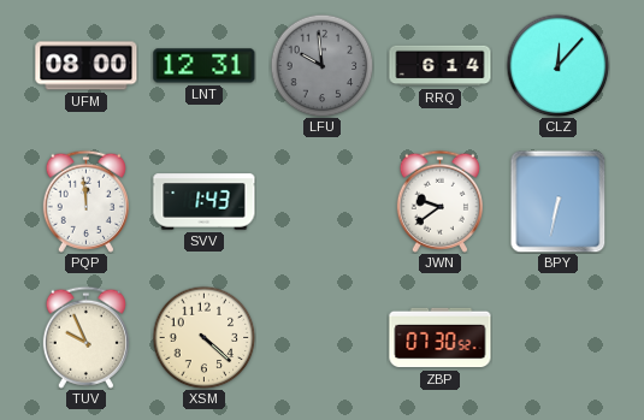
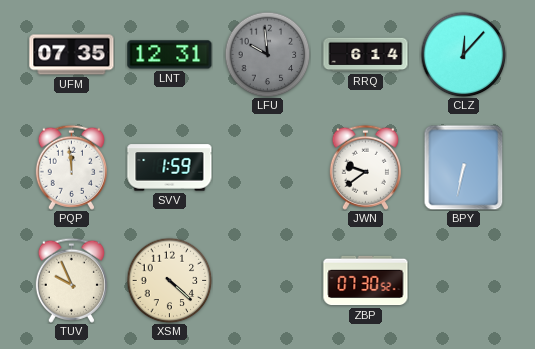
UFM: 08:00 -> 07:35 (72, 55)
SVV: 1:43 -> 1:59 (170, 168)
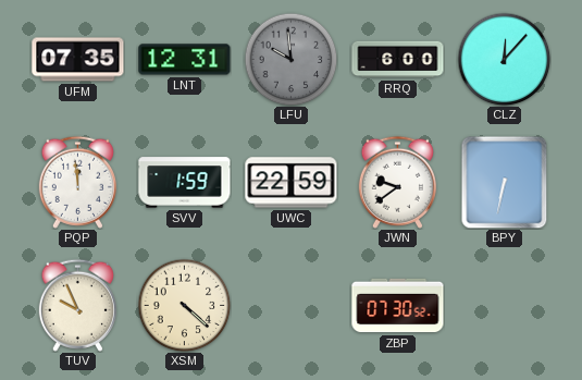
RRQ: 6:14 -> 6:00 (398, 60)
UWC: none -> 22:59 (292, 183)
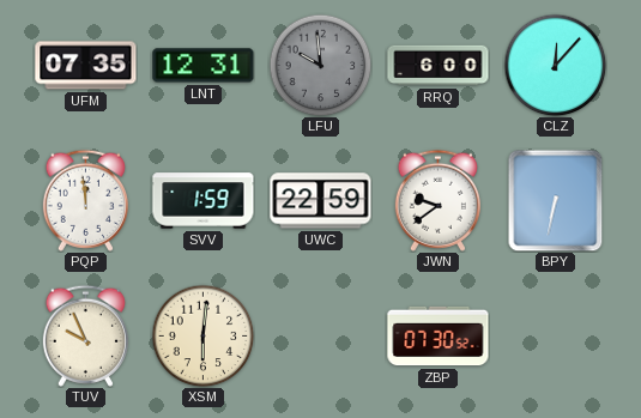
XSM: 4:22 -> 6:01 (202, 335)
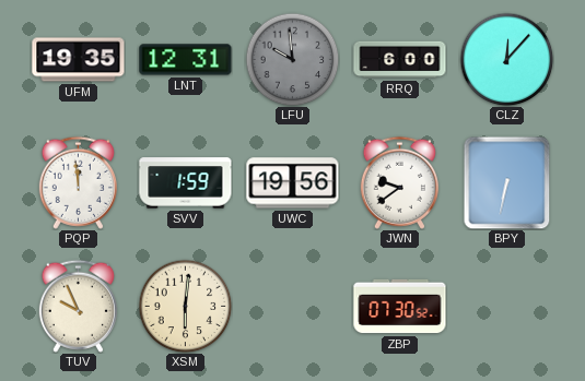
UFM: 07:35 -> 19:35 (79, 60)
UWC: 22:59 -> 19:56 (293, 183)
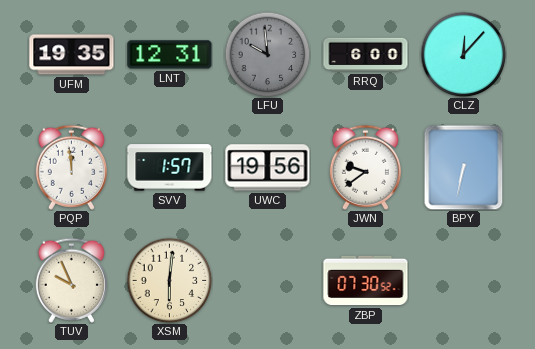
SVV: 1:59 -> 1:57 (170, 168)
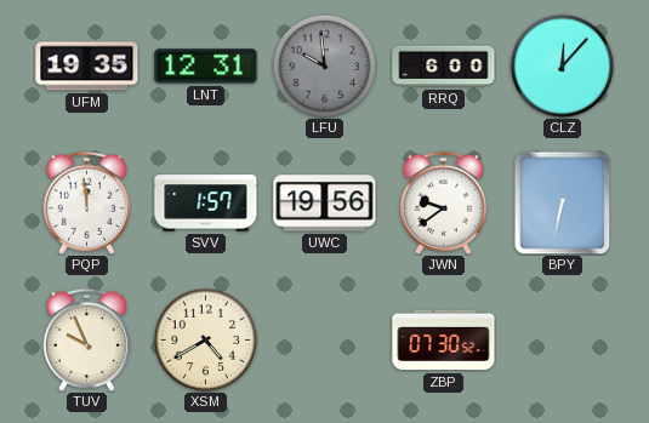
XSM: 6:01 -> 4:40 (205, 339)
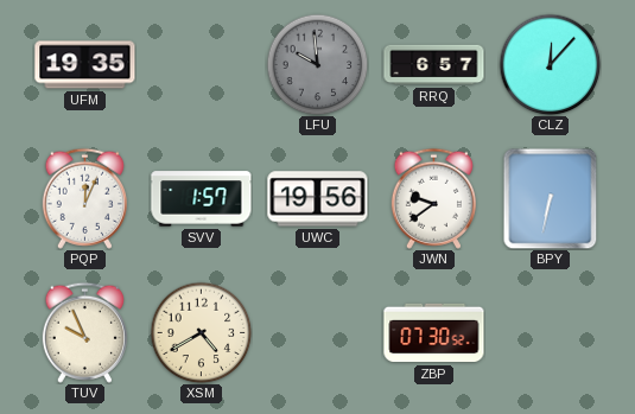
LNT: 12:31 -> none (206, 67)
RRQ: 6:00 -> 6:57 (434, 65)
PQP: 11:59 -> 12:04 (84, 198)
